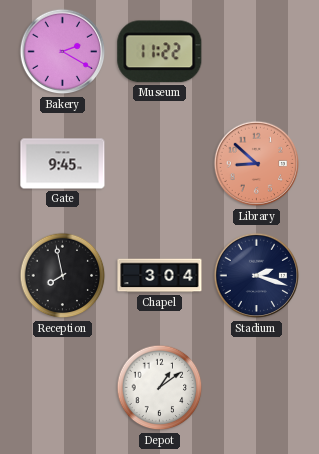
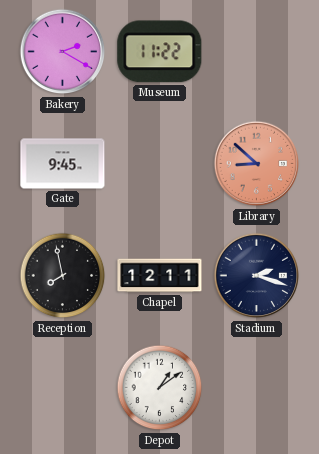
Chapel: 3:04 -> 12:11 (160, 276)
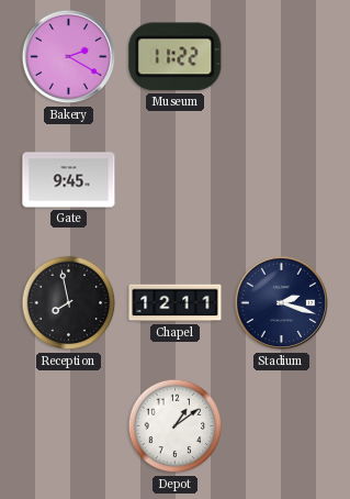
Library: 8:52 -> none (257, 164)
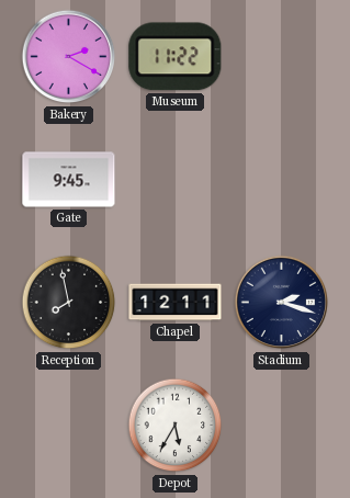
Depot: 1:09 -> 5:35 (176, 426)
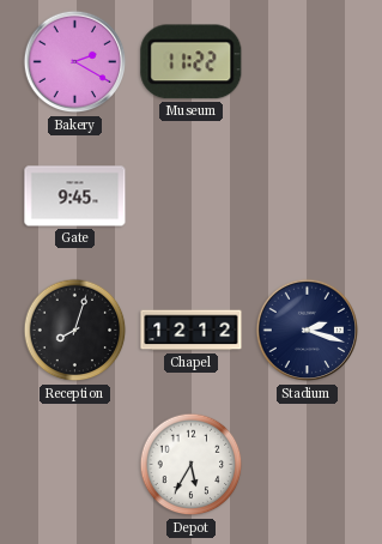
Reception: 7:58 -> 8:03 (75, 331)
Chapel: 12:11 -> 12:12 (192, 331)
